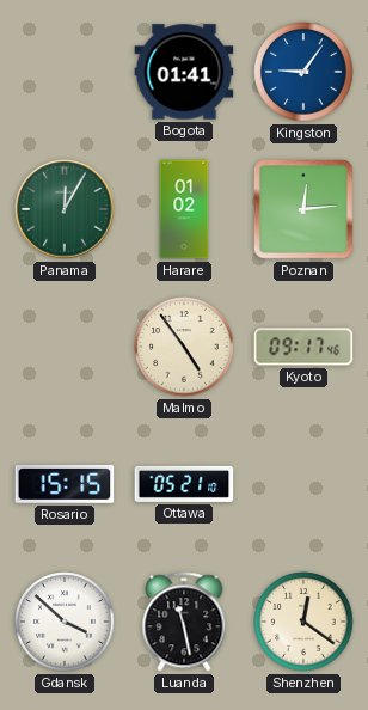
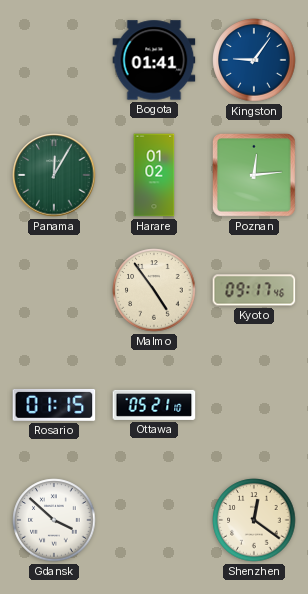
Rosario: 15:15 -> 01:15 (54, 405)
Luanda: 11:28 -> none (184, 622)
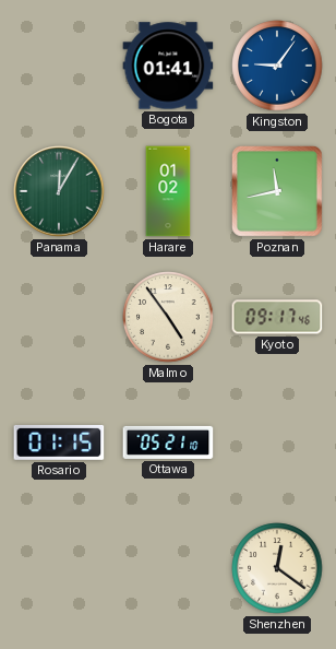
Poznan: 12:14 -> 11:43 (277, 191)
Gdansk: 3:52 -> none (54, 520)
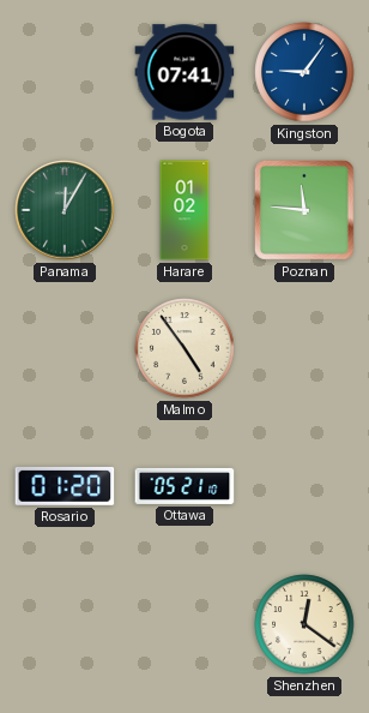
Bogota: 01:41 -> 07:41 (184, 72)
Poznan: 11:43 -> 11:46 (304, 210)
Kyoto: 09:17 -> none (277, 317)
Rosario: 01:15 -> 01:20 (65, 486)
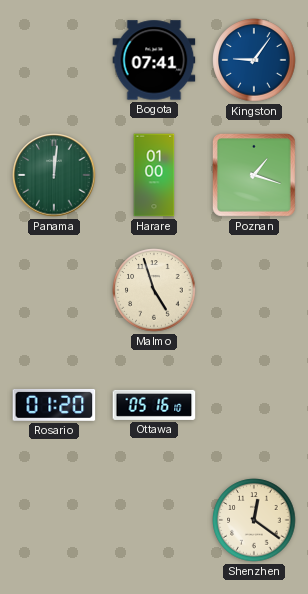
Panama: 12:05 -> 12:01 (54, 175)
Harare: 01:02 -> 01:00 (154, 175)
Poznan: 11:46 -> 1:18 (254, 175)
Malmo: 4:54 -> 4:57 (154, 290)
Ottawa: 05:21 -> 05:16 (154, 405)
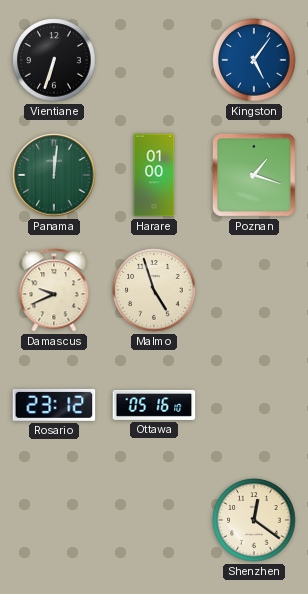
Vientiane: none -> 6:33 (54, 60)
Bogota: 07:41 -> none (154, 60)
Kingston: 9:06 -> 5:06 (254, 60)
Damascus: none -> 9:41 (54, 290)
Rosario: 01:20 -> 23:12 (54, 405)
